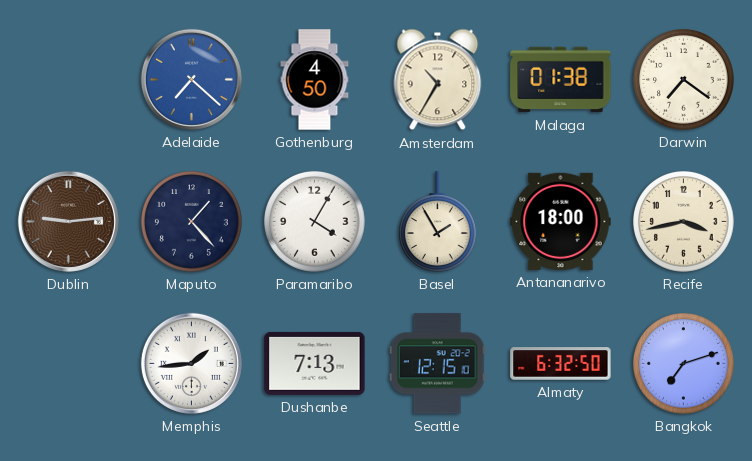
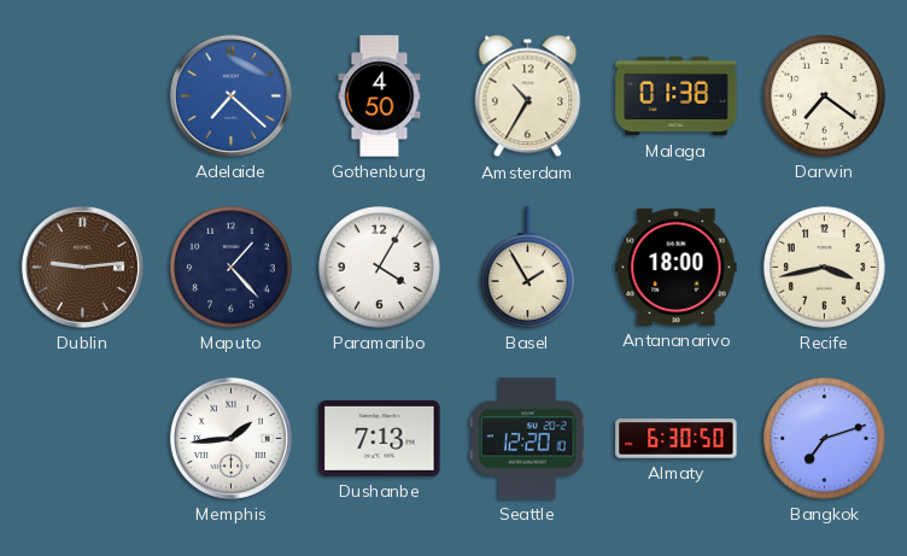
Seattle: 12:15 -> 12:20 (527, 439)
Almaty: 6:32 -> 6:30 (677, 439)
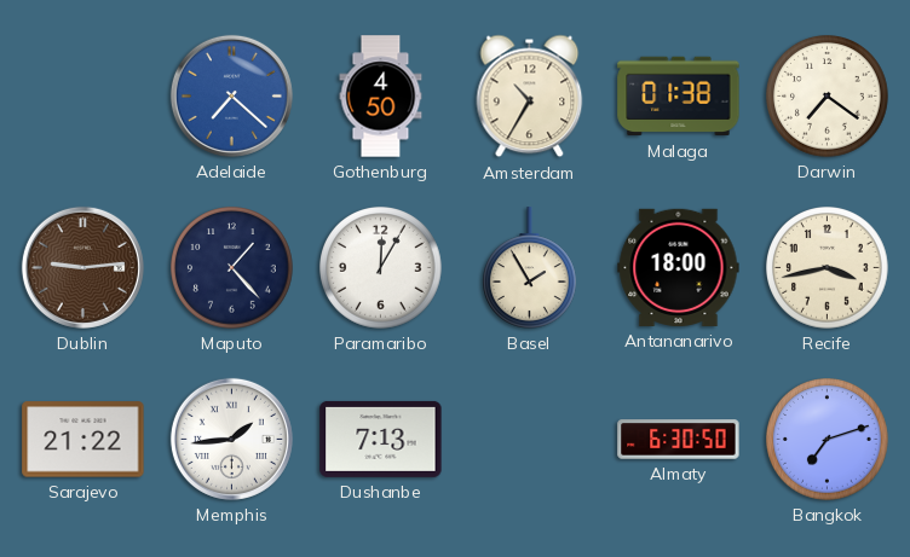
Paramaribo: 4:05 -> 12:05 (381, 268)
Sarajevo: none -> 21:22 (83, 440)
Seattle: 12:20 -> none (527, 439)
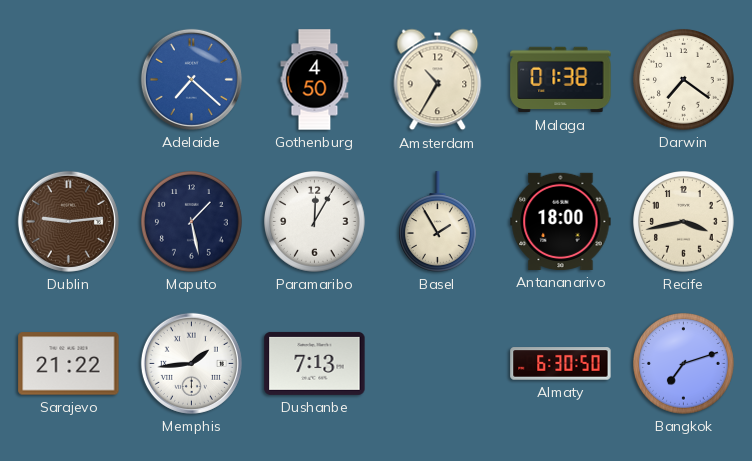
Maputo: 1:23 -> 1:28 (192, 222)
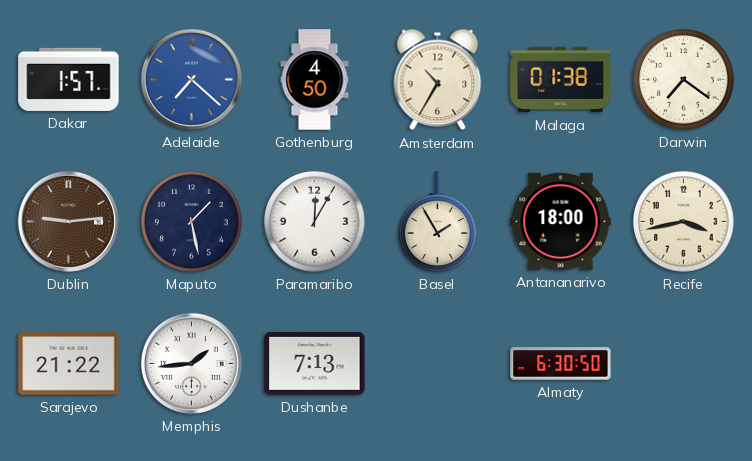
Dakar: none -> 1:57 (69, 79)
Bangkok: 7:12 -> none (684, 364)
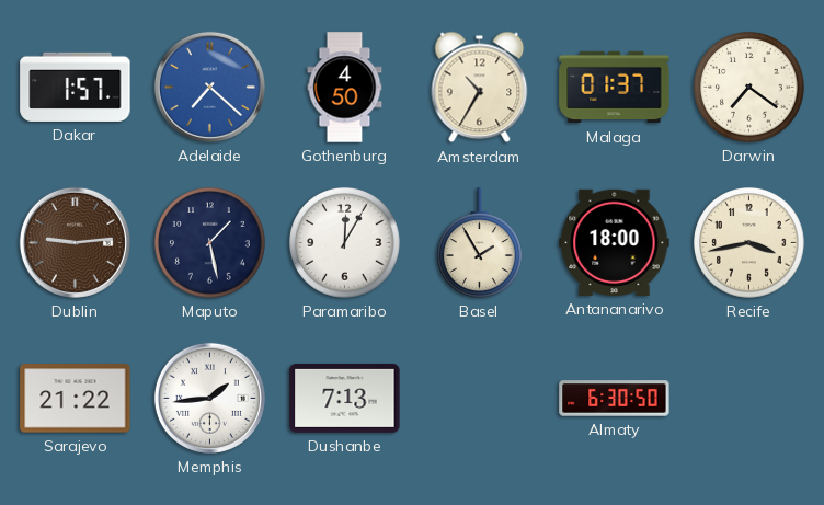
Malaga: 01:38 -> 01:37 (615, 88)
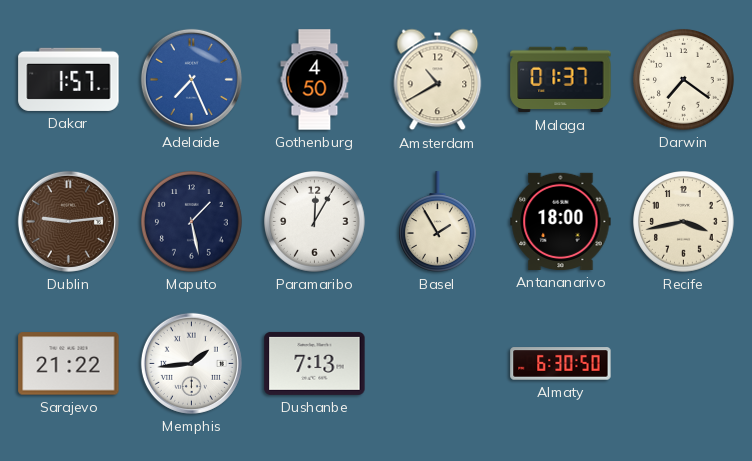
Adelaide: 7:22 -> 7:26 (191, 79)
Amsterdam: 10:35 -> 10:40 (438, 80)
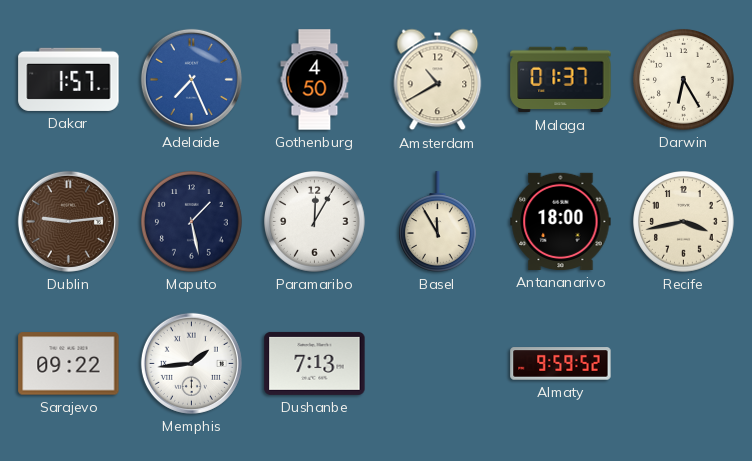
Darwin: 7:21 -> 6:25 (684, 80)
Basel: 1:55 -> 11:55 (438, 222)
Sarajevo: 21:22 -> 09:22 (69, 364)
Almaty: 6:30 -> 9:59 (561, 364)
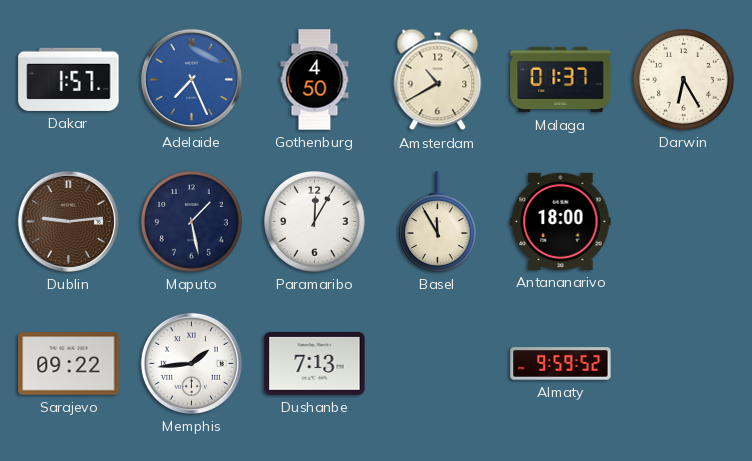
Recife: 3:43 -> none (684, 222)
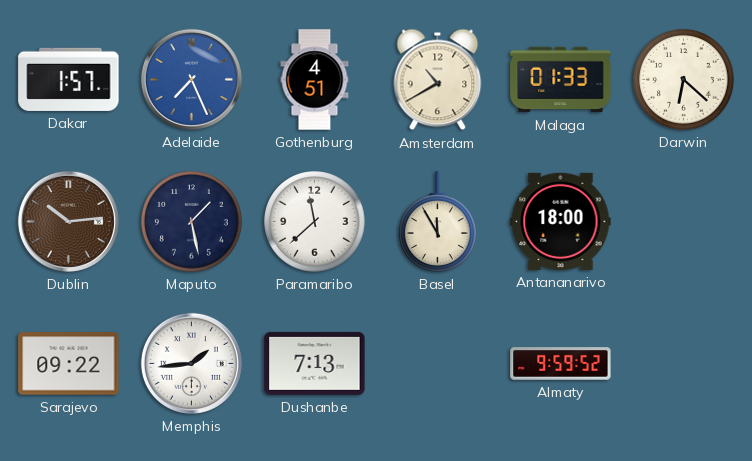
Gothenburg: 4:50 -> 4:51 (315, 80)
Malaga: 01:37 -> 01:33 (561, 80)
Darwin: 6:25 -> 6:22 (684, 80)
Dublin: 9:14 -> 10:14 (68, 221)
Paramaribo: 12:05 -> 11:38 (315, 222)
